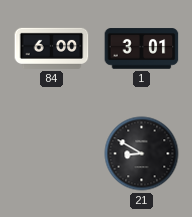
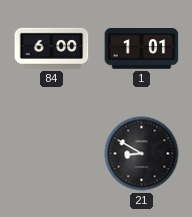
1: 3:01 -> 1:01 (142, 49)
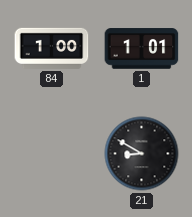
84: 6:00 -> 1:00 (52, 48)
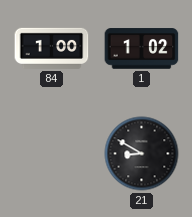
1: 1:01 -> 1:02 (142, 49)
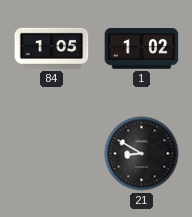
84: 1:00 -> 1:05 (52, 48)
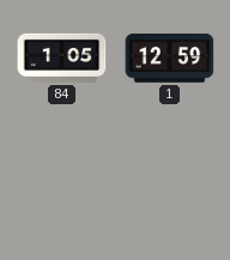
1: 1:02 -> 12:59 (170, 59)
21: 8:50 -> none (142, 154)
